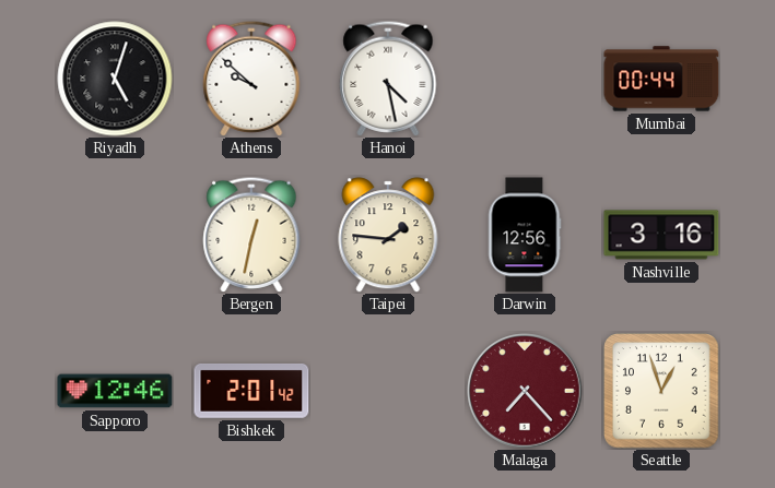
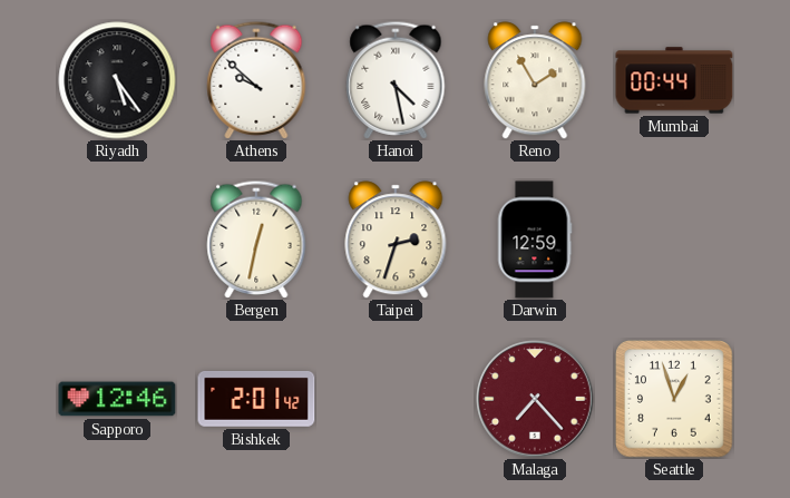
Riyadh: 5:03 -> 5:24 (117, 80)
Reno: none -> 1:55 (535, 80)
Taipei: 1:46 -> 2:33 (396, 240)
Darwin: 12:56 -> 12:59 (535, 240)
Nashville: 3:16 -> none (661, 235)
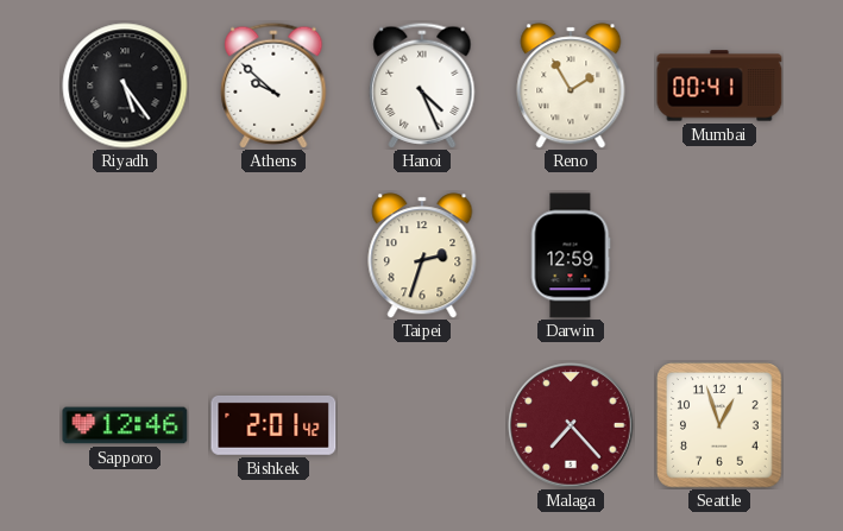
Hanoi: 4:28 -> 4:26 (422, 86)
Mumbai: 00:44 -> 00:41 (719, 86)
Bergen: 12:32 -> none (256, 240)
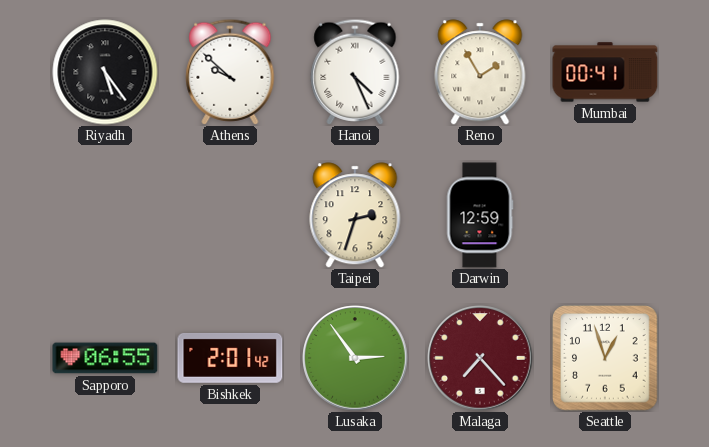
Sapporo: 12:46 -> 06:55 (105, 358)
Lusaka: none -> 2:54 (355, 358)
